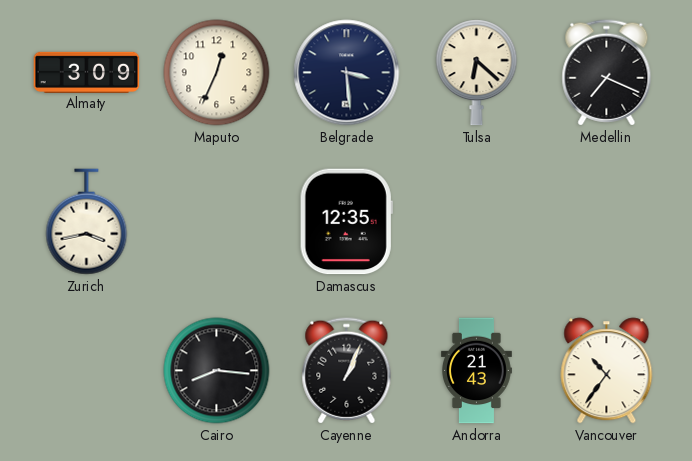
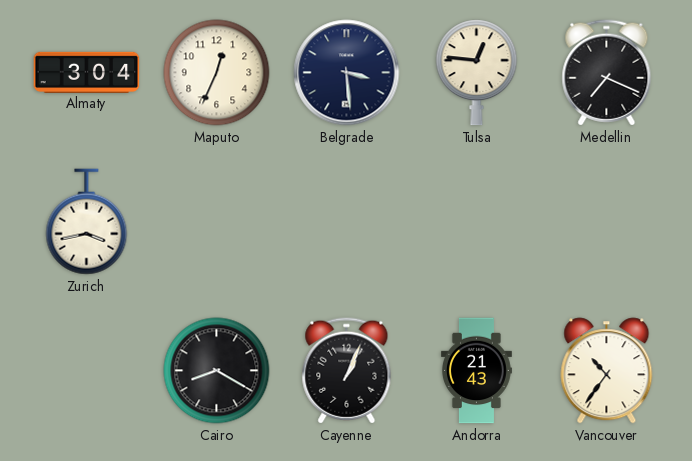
Almaty: 3:09 -> 3:04 (87, 72)
Tulsa: 6:22 -> 12:46 (477, 73)
Damascus: 12:35 -> none (346, 222)
Cairo: 8:16 -> 8:20 (217, 371)
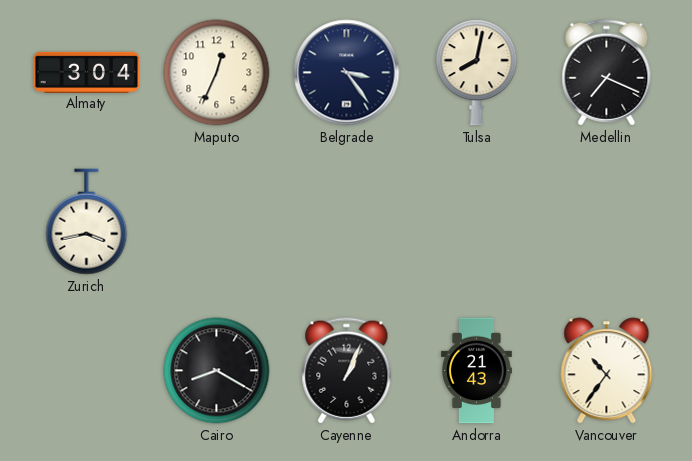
Belgrade: 3:29 -> 3:24 (347, 73)
Tulsa: 12:46 -> 8:02 (477, 73)
